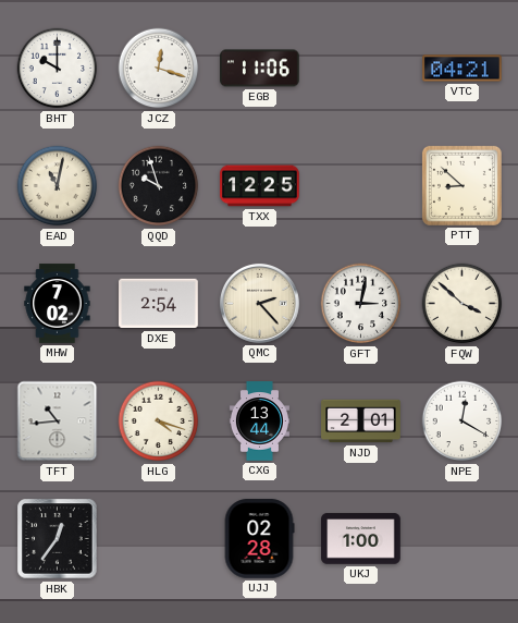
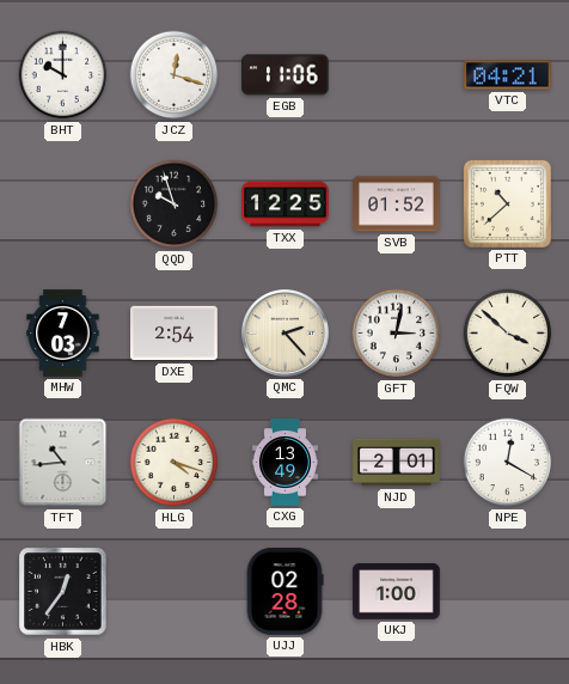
EAD: 11:02 -> none (58, 186)
SVB: none -> 01:52 (397, 204)
PTT: 8:52 -> 10:38 (507, 203)
MHW: 7:02 -> 7:03 (63, 334)
CXG: 13:44 -> 13:49 (284, 463)
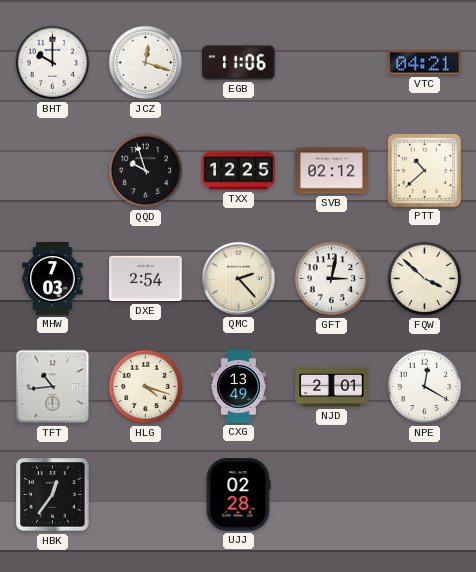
SVB: 01:52 -> 02:12 (332, 171)
UKJ: 1:00 -> none (397, 592)
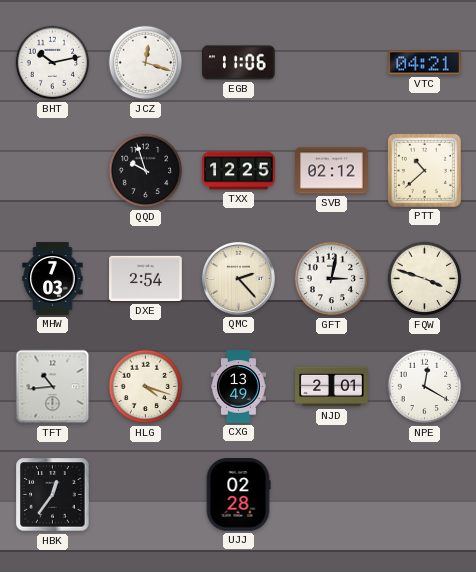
BHT: 10:00 -> 10:13 (53, 63)
FQW: 3:52 -> 3:48 (425, 279)
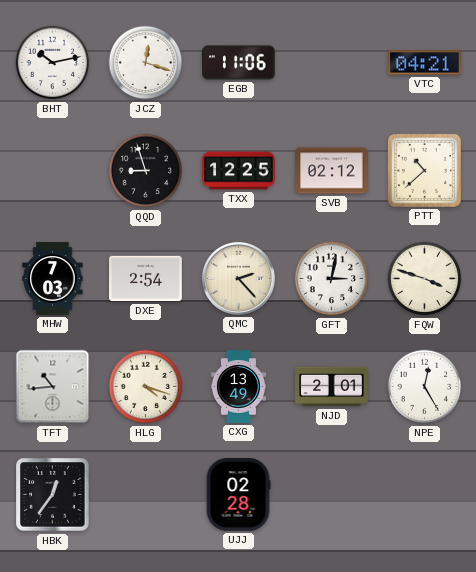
QQD: 9:57 -> 8:57 (146, 171)
NPE: 12:20 -> 12:25 (425, 387)
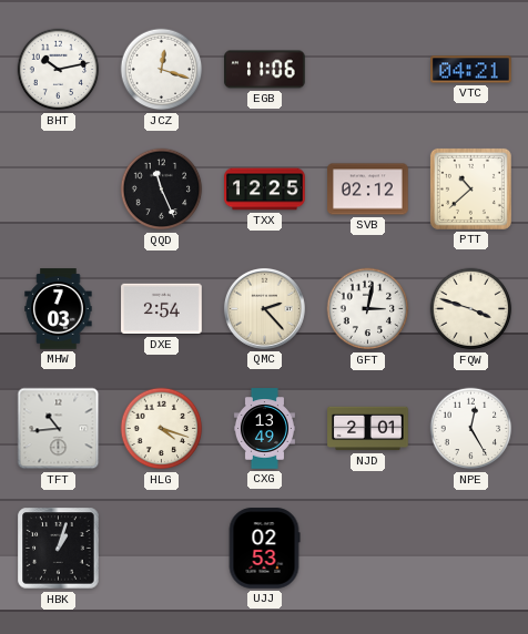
QQD: 8:57 -> 11:26 (162, 190)
HBK: 12:36 -> 1:03 (59, 549)
UJJ: 02:28 -> 02:53 (264, 549)
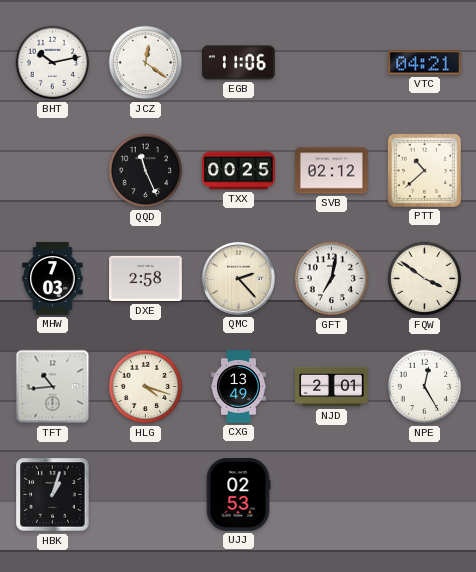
JCZ: 12:18 -> 12:21 (146, 63)
TXX: 12:25 -> 00:25 (239, 171)
DXE: 2:54 -> 2:58 (146, 279)
GFT: 3:02 -> 7:02 (332, 279)
FQW: 3:48 -> 3:51 (425, 279)
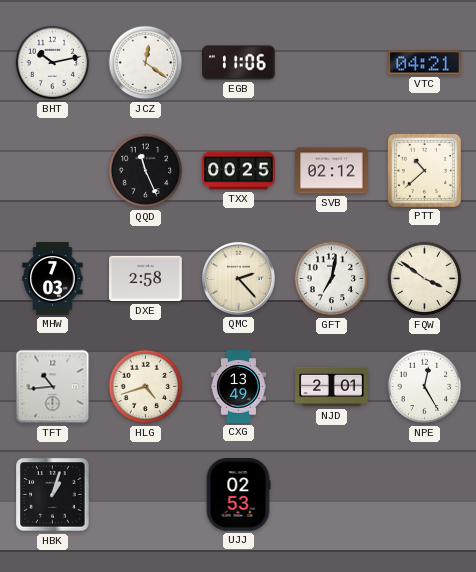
HLG: 4:18 -> 4:42 (146, 387)
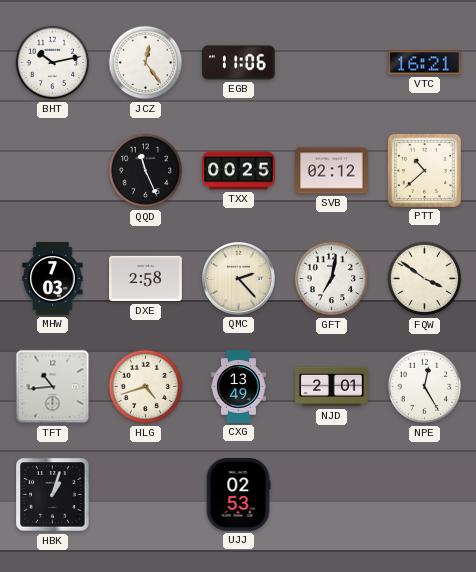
JCZ: 12:21 -> 12:24 (146, 63)
VTC: 04:21 -> 16:21 (425, 63)
